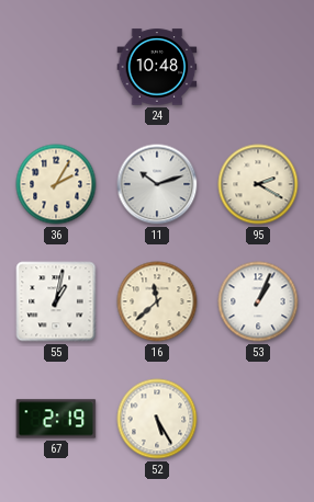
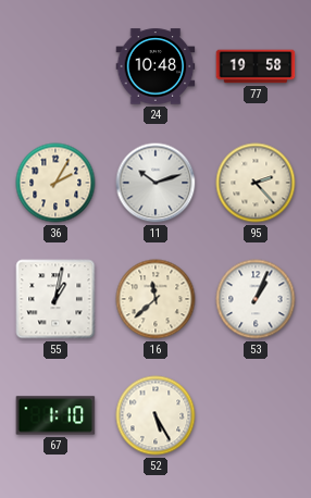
77: none -> 19:58 (256, 66)
95: 2:20 -> 2:23 (256, 183)
67: 2:19 -> 1:10 (55, 415)
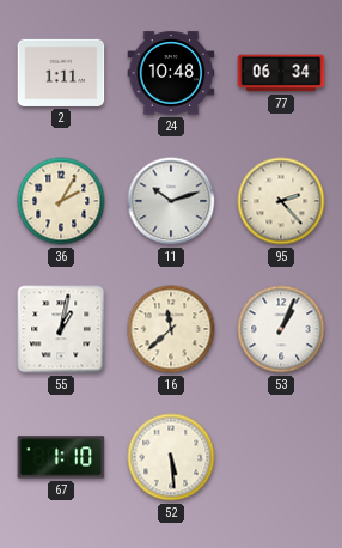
2: none -> 1:11 (61, 73)
77: 19:58 -> 06:34 (281, 73)
52: 5:25 -> 5:29 (171, 457)
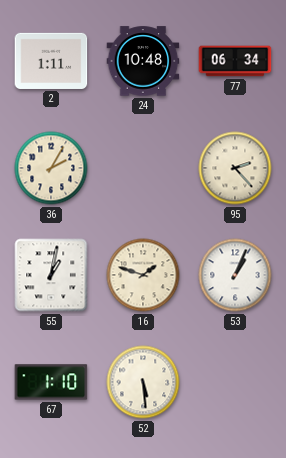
11: 10:12 -> none (171, 201)
16: 11:38 -> 1:48 (143, 275)
